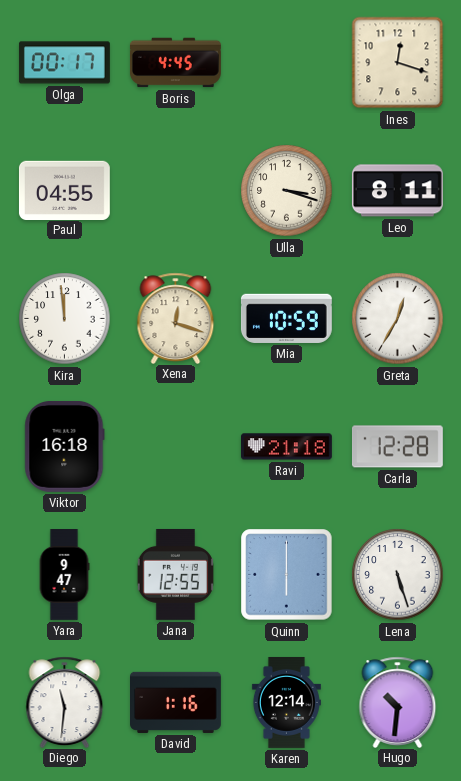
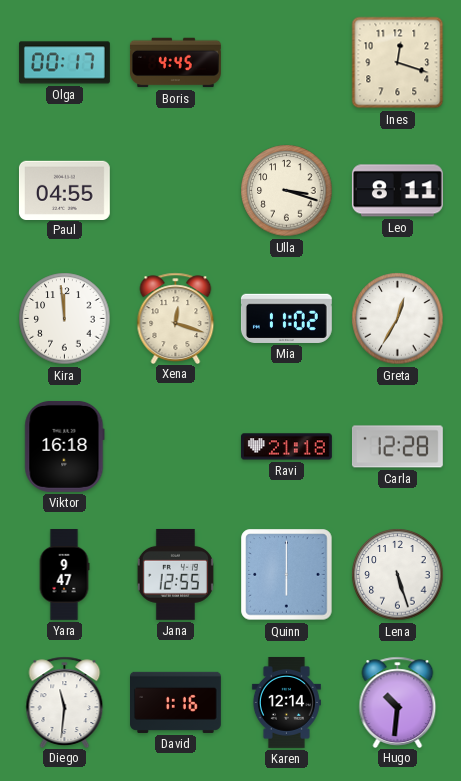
Mia: 10:59 -> 11:02 (286, 318)
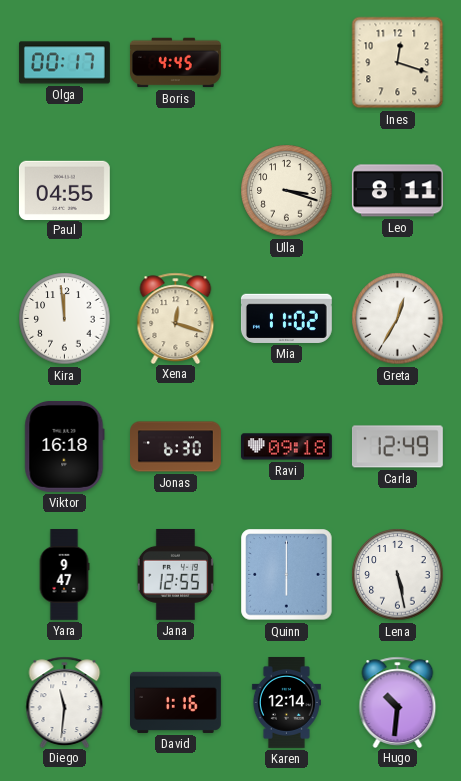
Jonas: none -> 6:30 (176, 447)
Ravi: 21:18 -> 09:18 (286, 447)
Carla: 12:28 -> 12:49 (397, 447)
Lena: 5:27 -> 5:28 (398, 575)
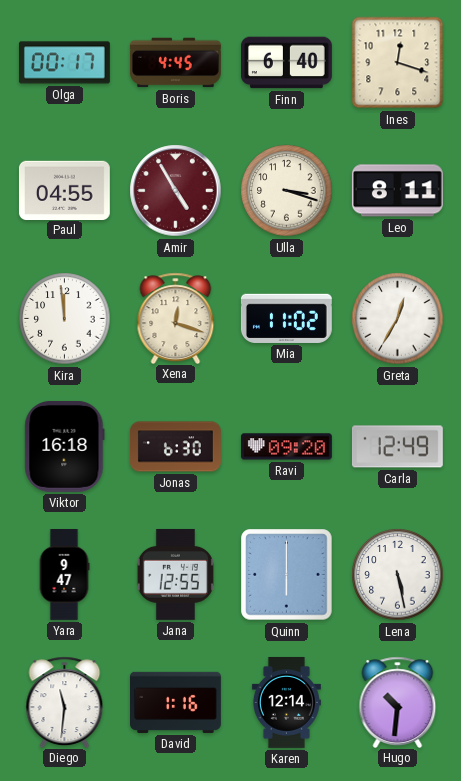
Finn: none -> 6:40 (286, 63)
Amir: none -> 4:55 (176, 191)
Ravi: 09:18 -> 09:20 (286, 447)
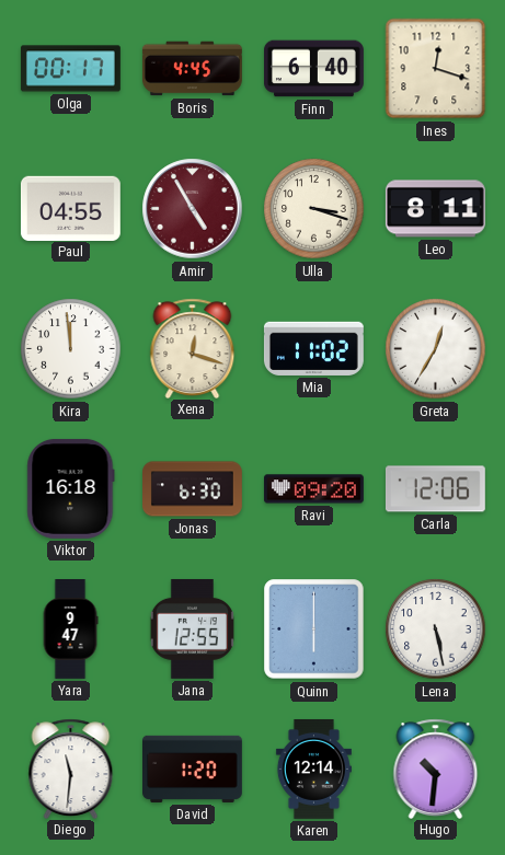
Carla: 12:49 -> 12:06 (435, 489)
David: 1:16 -> 1:20 (193, 769)
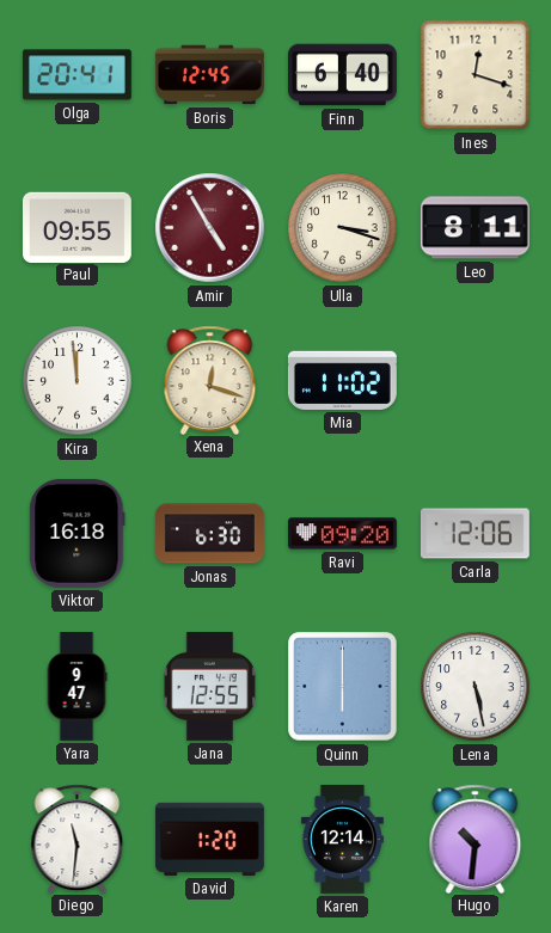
Olga: 00:17 -> 20:41 (76, 75)
Boris: 4:45 -> 12:45 (209, 75)
Paul: 04:55 -> 09:55 (76, 227)
Greta: 12:35 -> none (436, 349)
